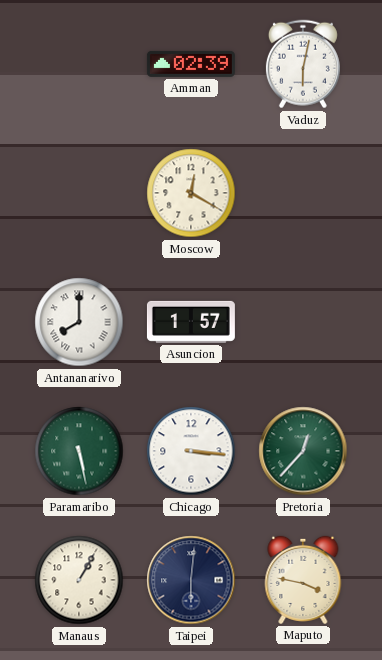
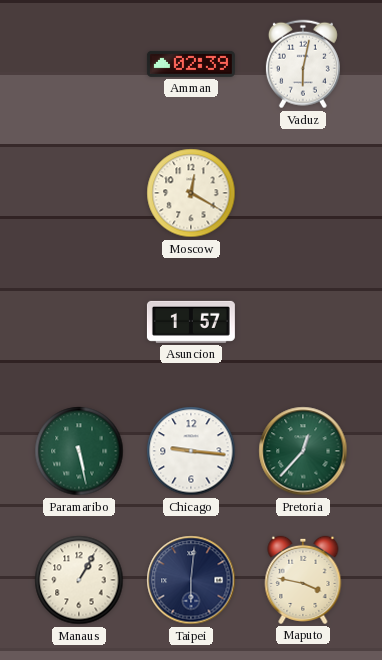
Antananarivo: 8:00 -> none (79, 322)
Chicago: 3:16 -> 9:16 (191, 451)
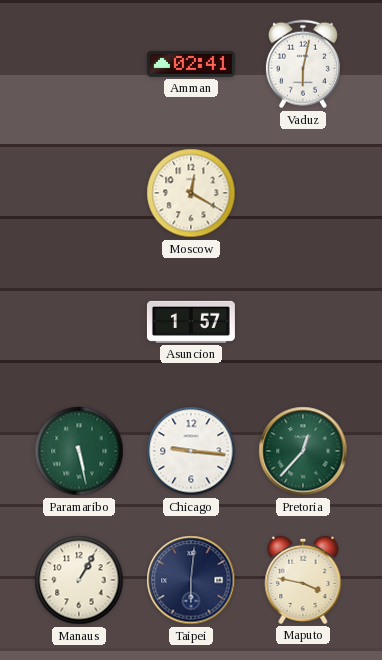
Amman: 02:39 -> 02:41 (191, 64)
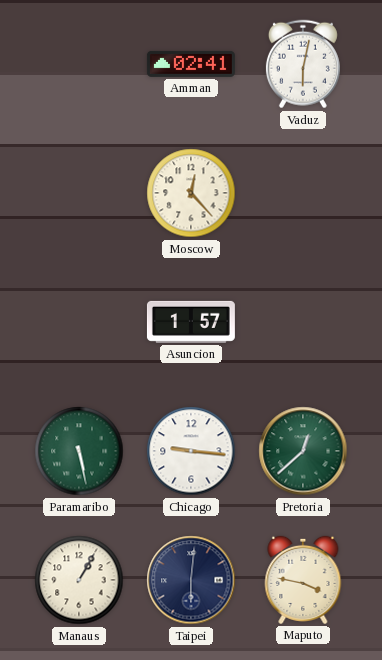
Moscow: 12:20 -> 12:23 (191, 193)
Pretoria: 12:37 -> 12:38 (303, 451)
